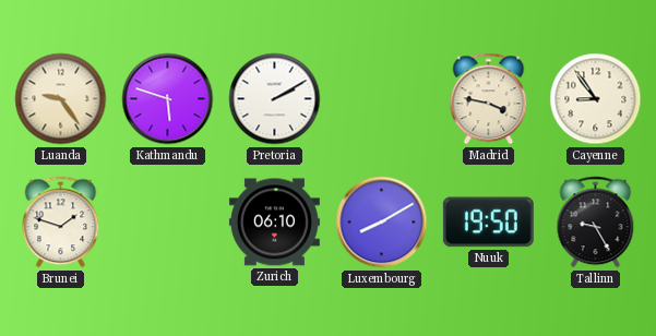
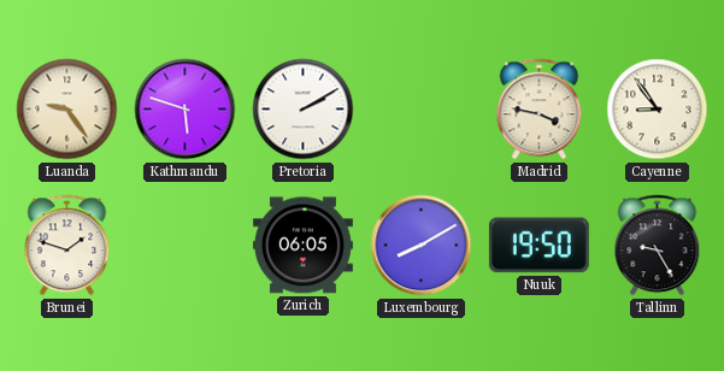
Zurich: 06:10 -> 06:05 (302, 246)
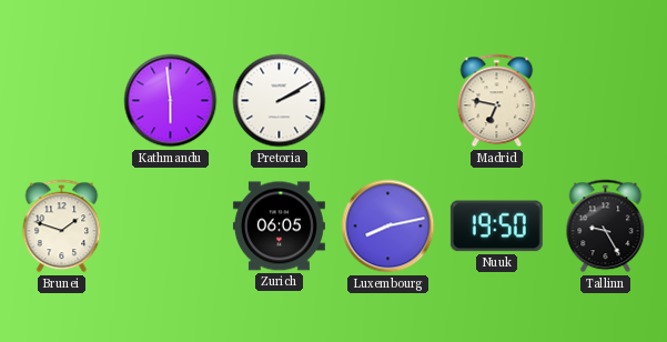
Luanda: 9:24 -> none (67, 110)
Kathmandu: 5:48 -> 5:59 (171, 101)
Madrid: 3:47 -> 6:47 (497, 101)
Cayenne: 8:54 -> none (658, 110)
Luxembourg: 8:10 -> 8:13 (388, 227)
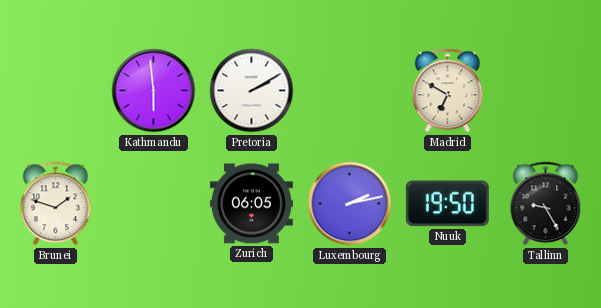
Madrid: 6:47 -> 6:50 (448, 91)
Luxembourg: 8:13 -> 2:13 (350, 204)
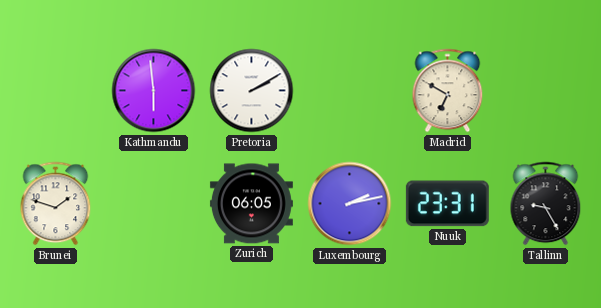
Nuuk: 19:50 -> 23:31 (447, 204)
